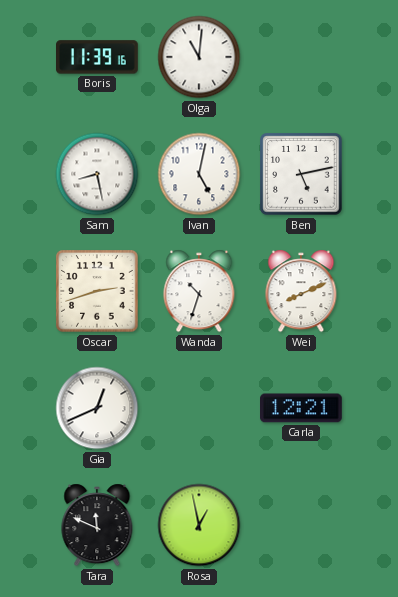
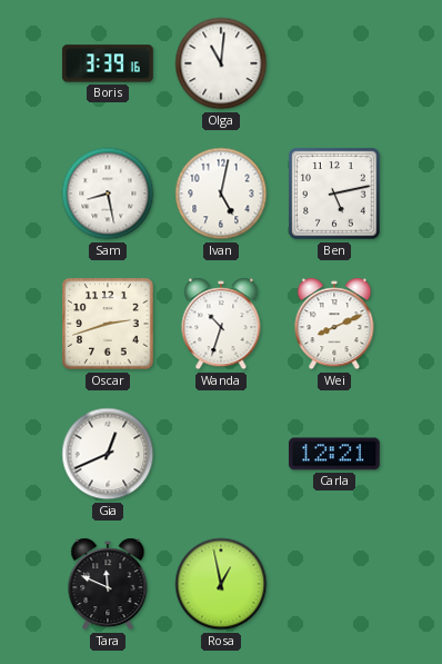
Boris: 11:39 -> 3:39 (109, 63)
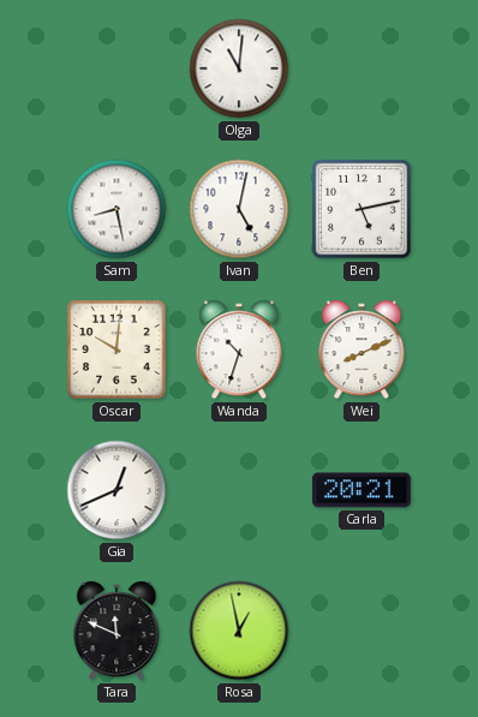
Boris: 3:39 -> none (109, 63)
Oscar: 2:42 -> 10:01 (116, 349)
Carla: 12:21 -> 20:21 (363, 490)
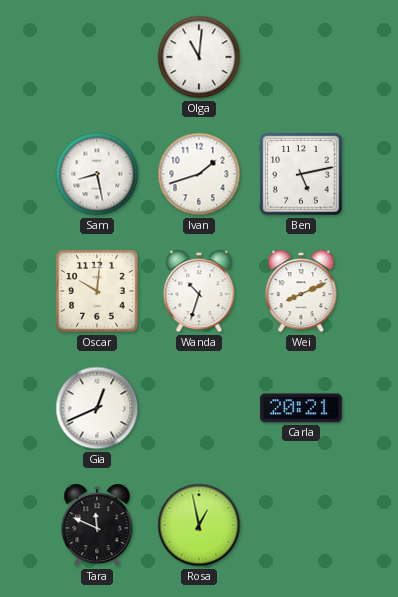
Ivan: 5:02 -> 1:42 (199, 174)
